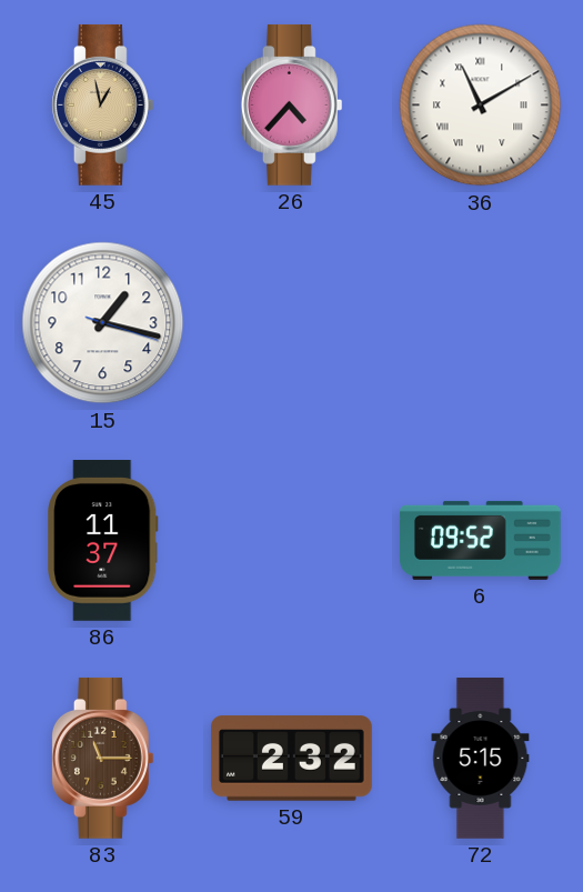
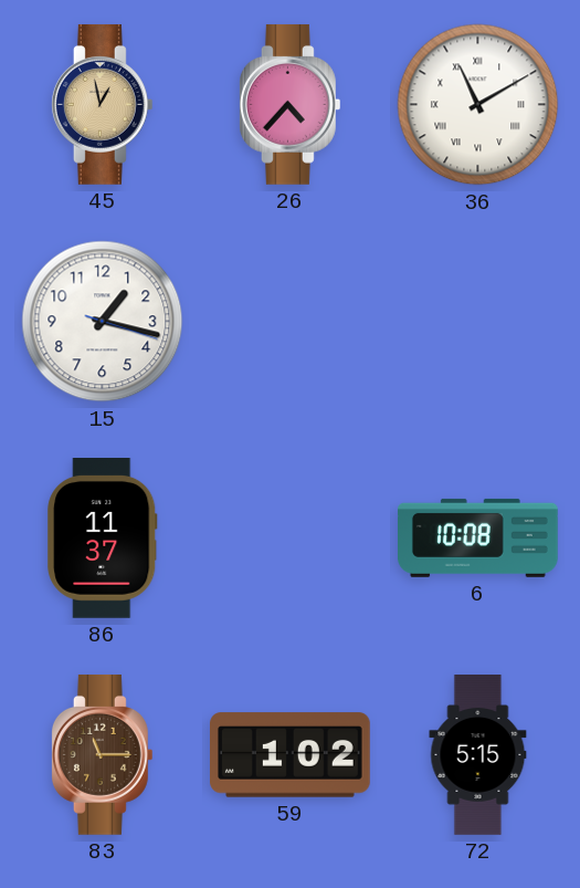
6: 09:52 -> 10:08 (478, 537)
59: 2:32 -> 1:02 (291, 755)
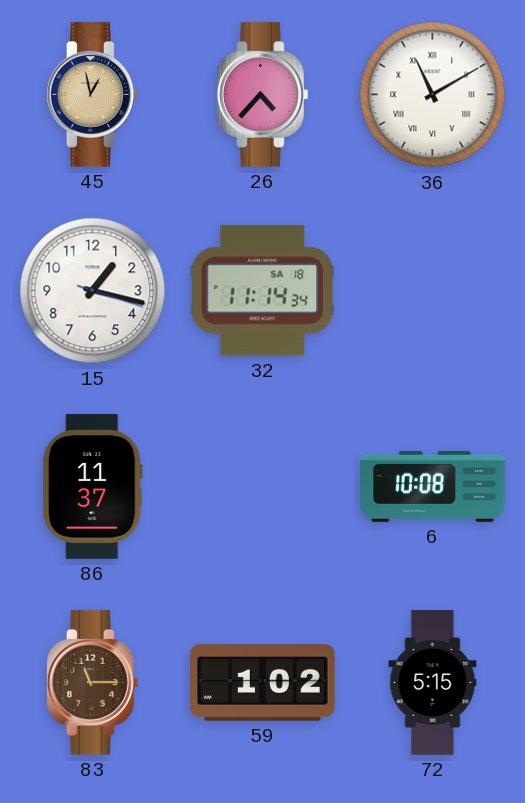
32: none -> 11:14 (263, 291)
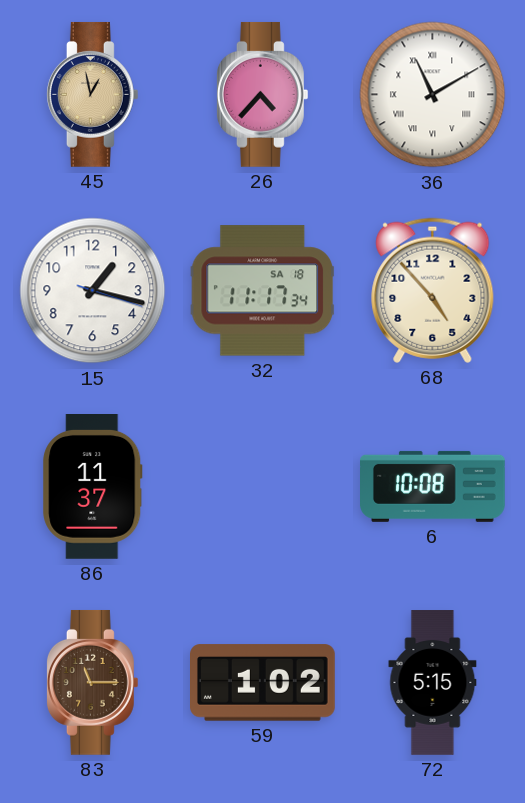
32: 11:14 -> 11:17 (263, 291)
68: none -> 4:53 (433, 290)
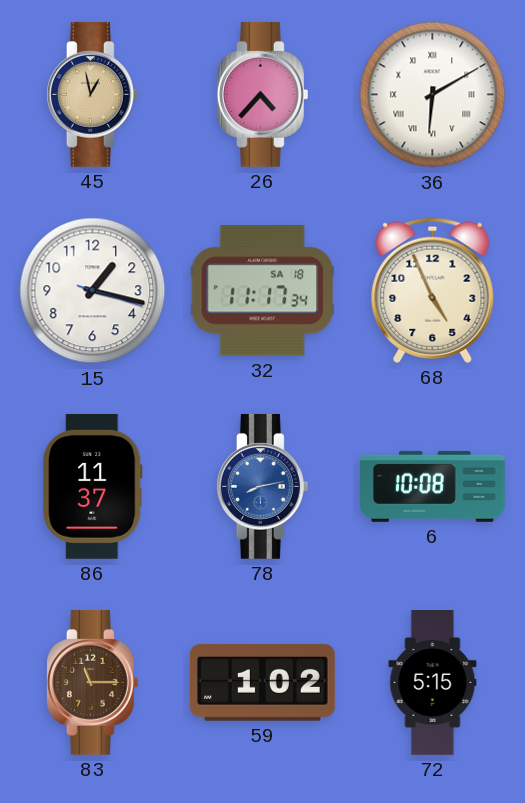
36: 11:10 -> 6:10 (433, 95)
68: 4:53 -> 4:56 (433, 290)
78: none -> 8:13 (262, 487)
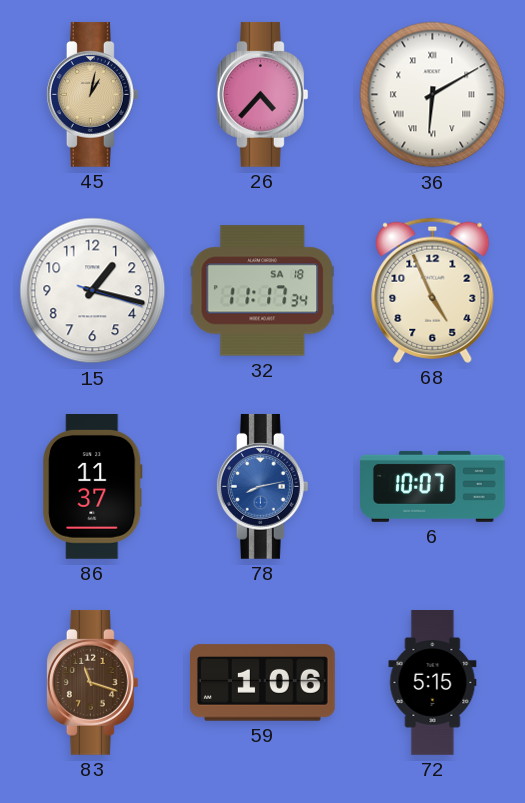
45: 12:58 -> 1:02 (92, 95)
6: 10:08 -> 10:07 (433, 486)
83: 11:15 -> 11:18 (92, 683)
59: 1:02 -> 1:06 (263, 683)
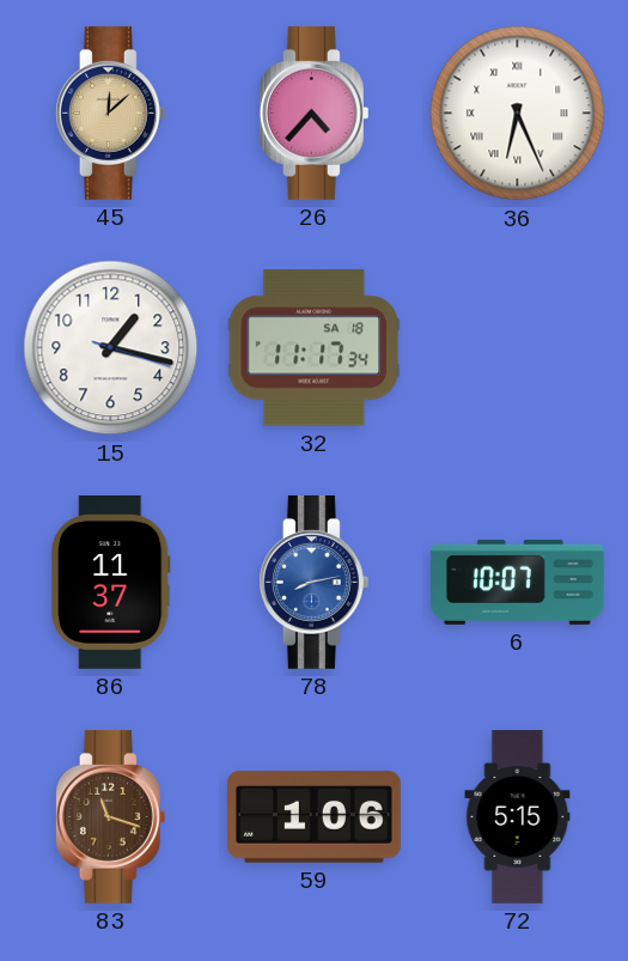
45: 1:02 -> 12:08 (110, 114)
36: 6:10 -> 6:26 (518, 114)
68: 4:56 -> none (433, 290)
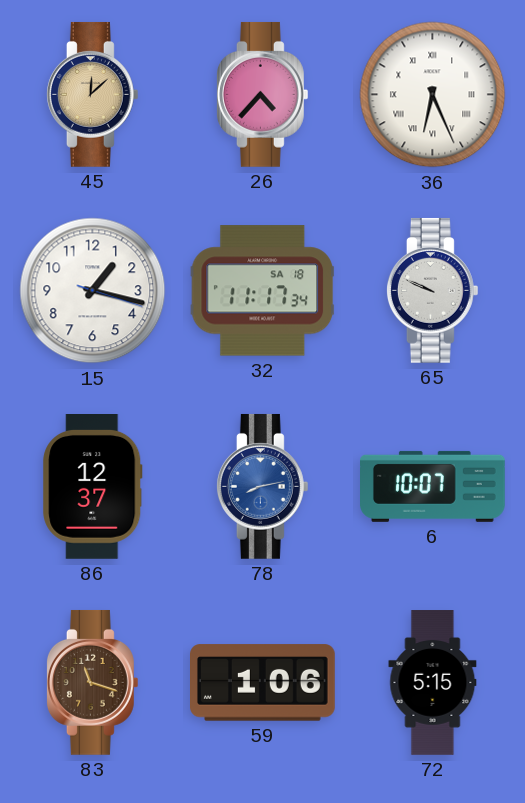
65: none -> 9:49 (432, 291)
86: 11:37 -> 12:37 (93, 487)
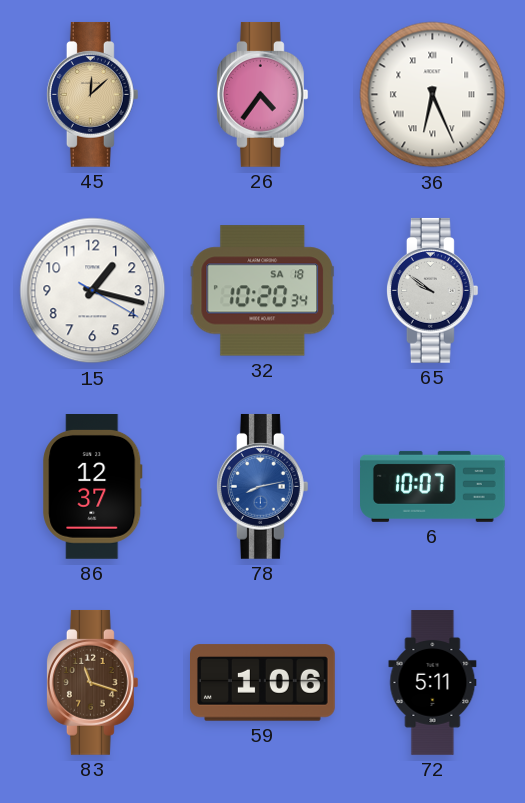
26: 4:37 -> 4:36 (262, 95)
15: 1:17:18 -> 1:17:20 (93, 291)
32: 11:17 -> 10:20 (263, 291)
65: 9:49 -> 9:51 (432, 291)
72: 5:15 -> 5:11 (433, 683)
